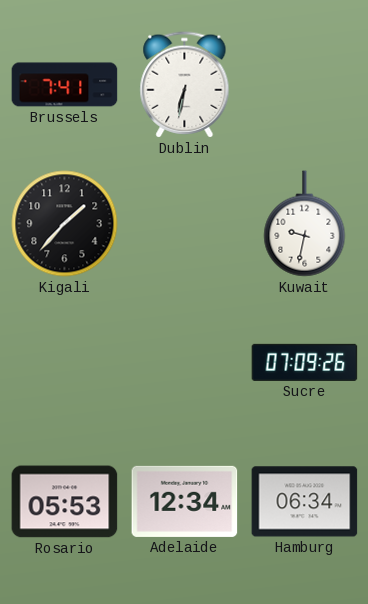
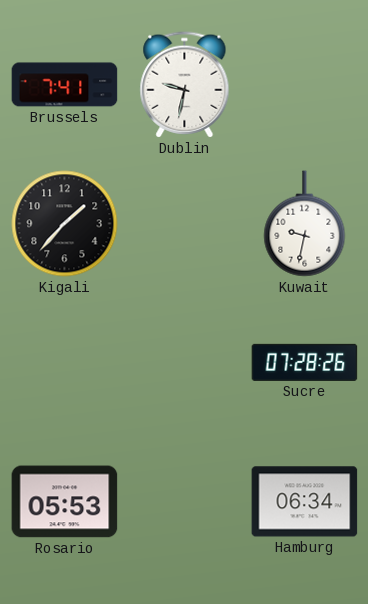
Dublin: 6:32 -> 9:32 (185, 85)
Sucre: 07:09 -> 07:28 (305, 362)
Adelaide: 12:34 -> none (185, 501)
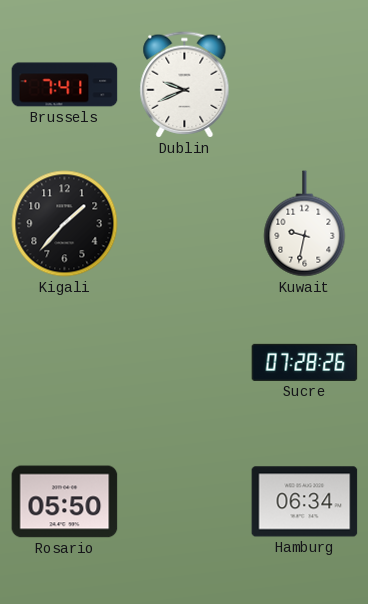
Dublin: 9:32 -> 9:41 (185, 85)
Rosario: 05:53 -> 05:50 (65, 502)
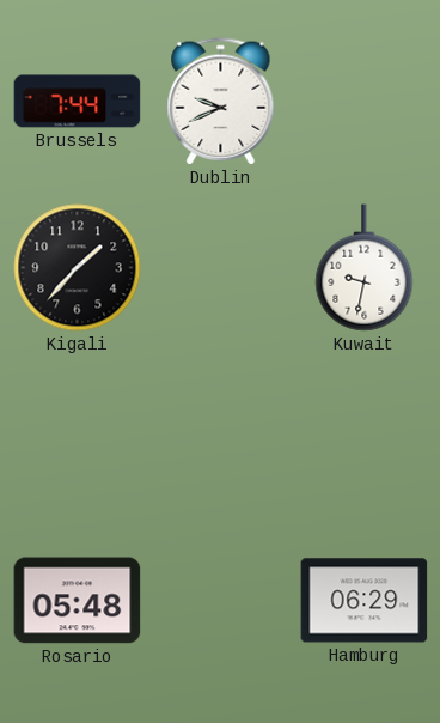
Brussels: 7:41 -> 7:44 (78, 102)
Sucre: 07:28 -> none (305, 362)
Rosario: 05:50 -> 05:48 (78, 601)
Hamburg: 06:34 -> 06:29 (365, 601)
